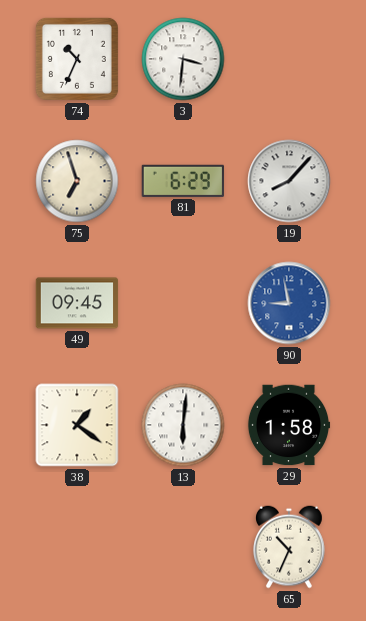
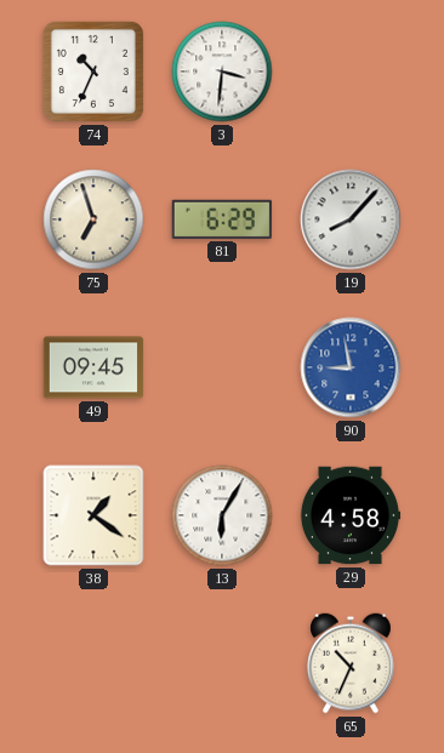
13: 6:01 -> 6:05 (222, 515)
29: 1:58 -> 4:58 (351, 515)
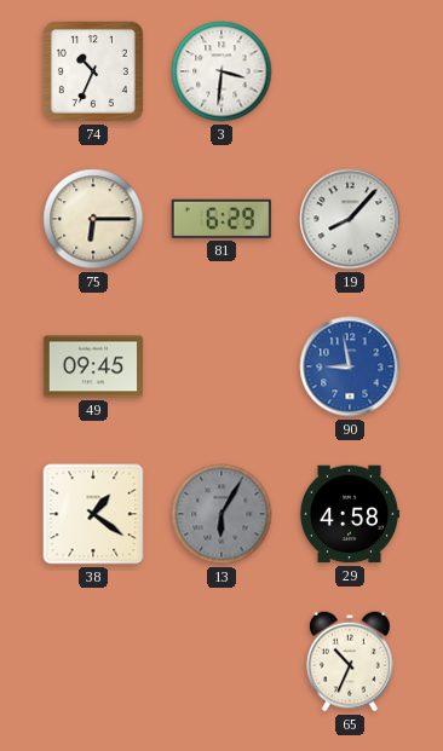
75: 6:57 -> 6:15 (93, 219)
13 dial: white -> grey (221, 514)
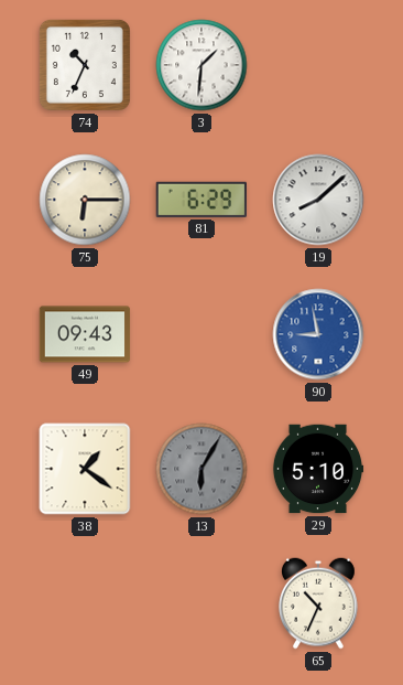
3: 3:31 -> 1:31 (201, 65)
19: 8:07 -> 8:08 (318, 200)
49: 09:45 -> 09:43 (85, 334)
29: 4:58 -> 5:10 (318, 469)
